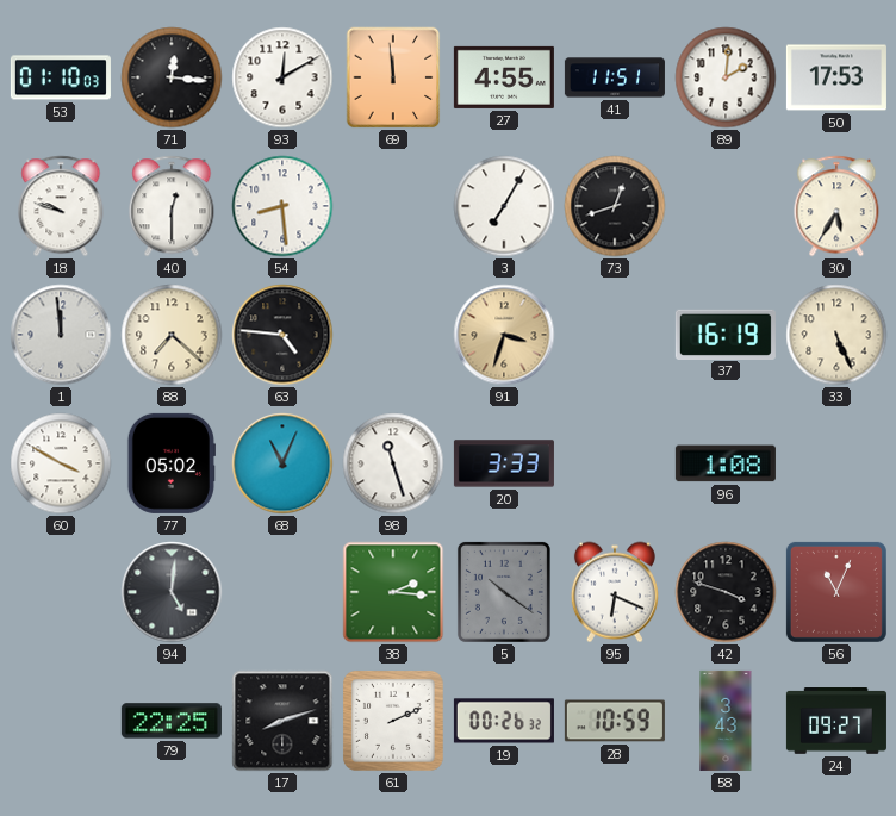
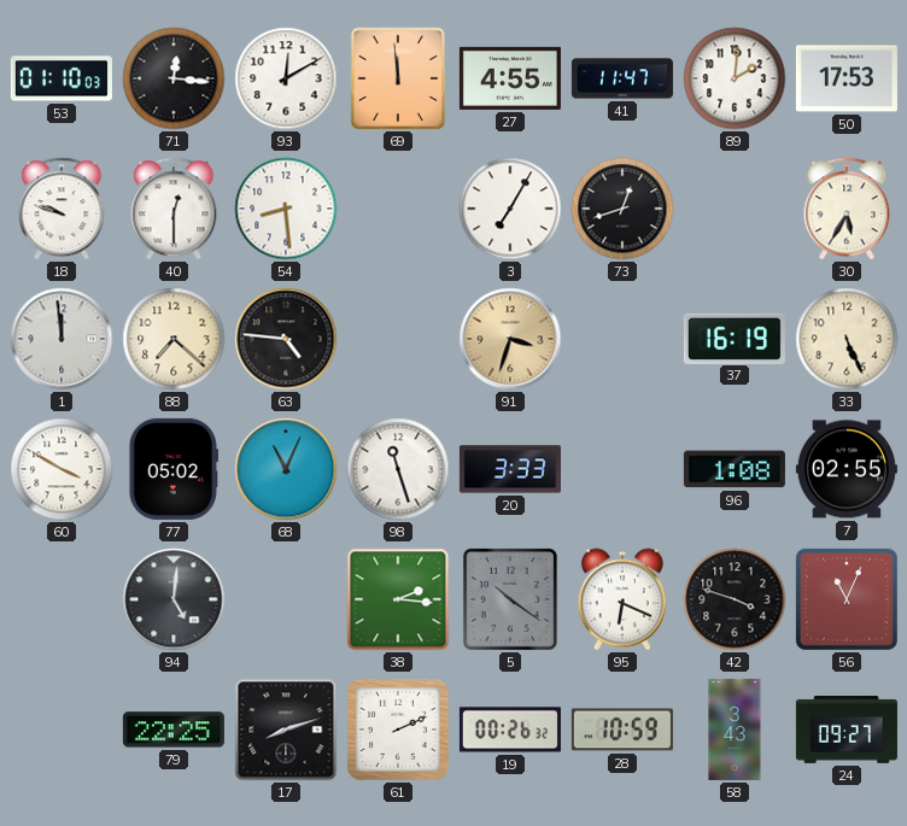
41: 11:51 -> 11:47 (622, 78)
7: none -> 02:55 (847, 469)
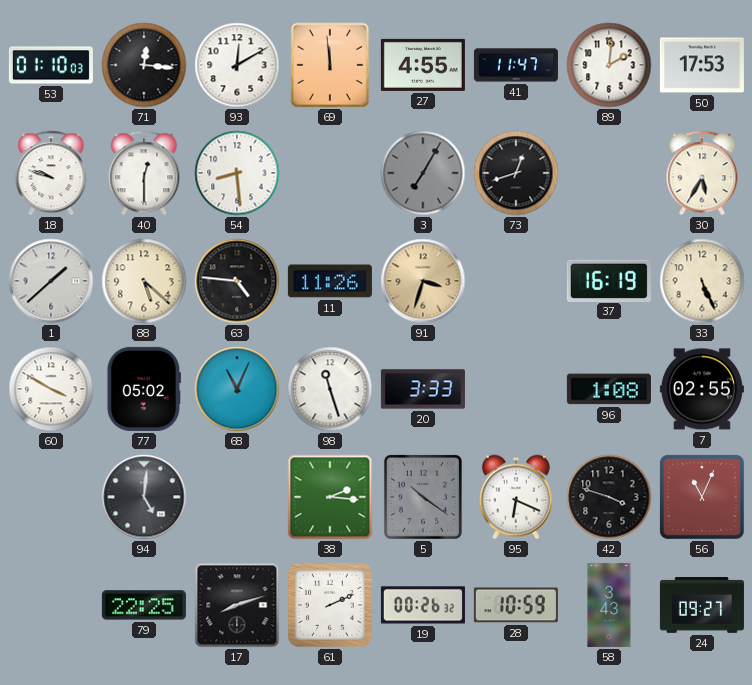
3 dial: white -> grey (423, 173)
1: 11:59 -> 1:38 (51, 281)
88: 7:22 -> 5:22 (144, 281)
11: none -> 11:26 (330, 281)
